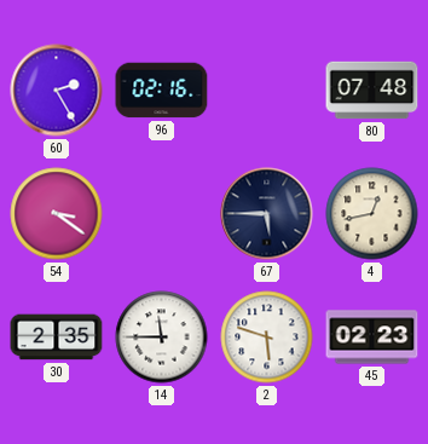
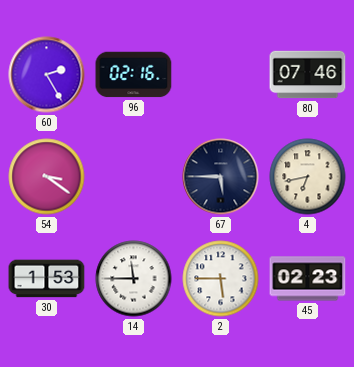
80: 07:48 -> 07:46 (308, 75)
4: 12:43 -> 6:43 (308, 177)
30: 2:35 -> 1:53 (47, 279)
2: 5:48 -> 5:45 (221, 279)
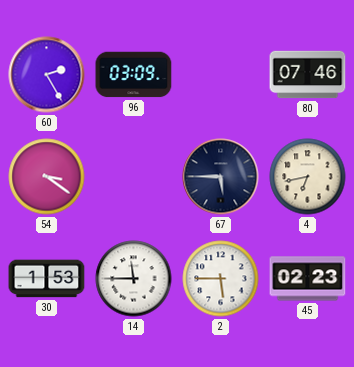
96: 02:16 -> 03:09 (134, 75)
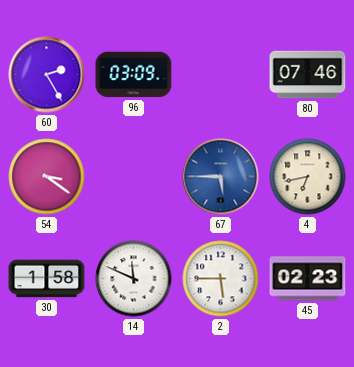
67 dial: navy -> blue (221, 177)
30: 1:53 -> 1:58 (47, 279)
14: 11:45 -> 11:49 (134, 279)
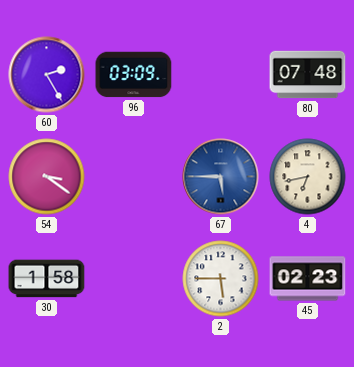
80: 07:46 -> 07:48 (308, 75)
14: 11:49 -> none (134, 279)
